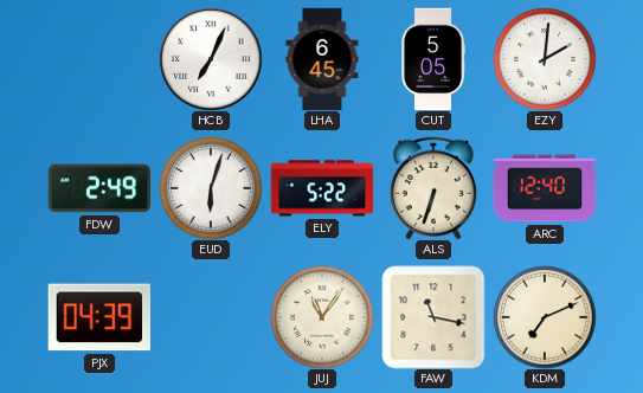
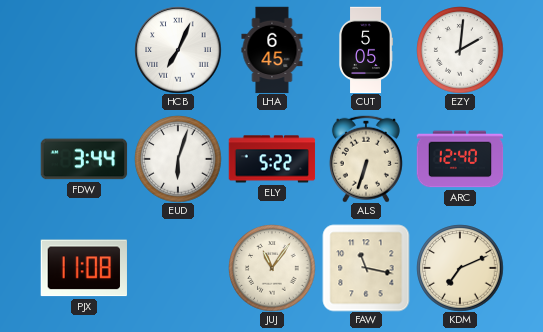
FDW: 2:49 -> 3:44 (84, 159)
PJX: 04:39 -> 11:08 (84, 268)
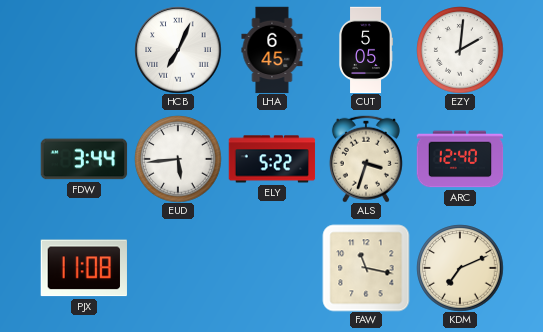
EUD: 6:03 -> 5:44 (178, 159)
ALS: 6:33 -> 3:33 (366, 159)
JUJ: 11:06 -> none (272, 268)
